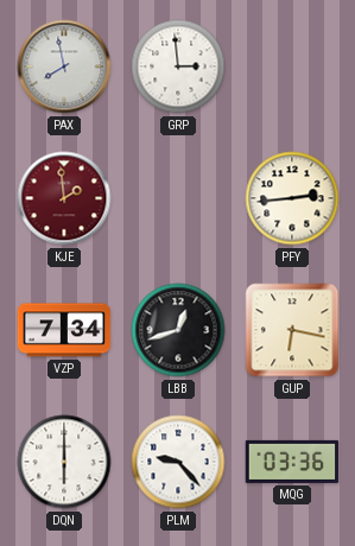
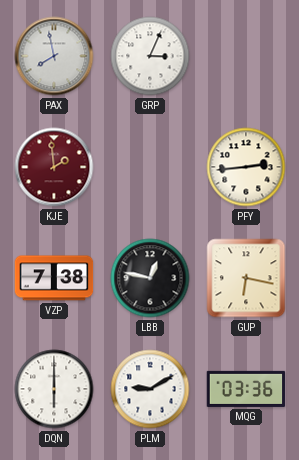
GRP: 2:59 -> 3:04 (150, 56)
VZP: 7:34 -> 7:38 (54, 278)
LBB: 12:42 -> 12:47 (150, 278)
PLM: 9:23 -> 9:10 (150, 389)
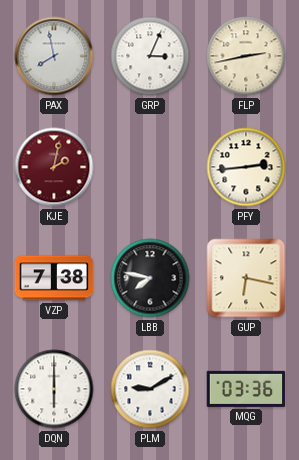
FLP: none -> 2:43 (246, 56)
KJE: 1:59 -> 2:02 (54, 167)
LBB: 12:47 -> 7:47 (150, 278)
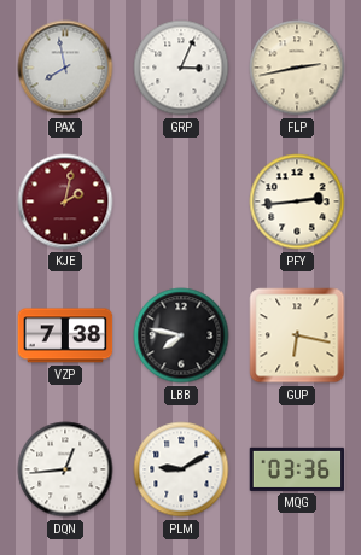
DQN: 6:00 -> 12:44 (65, 469)
